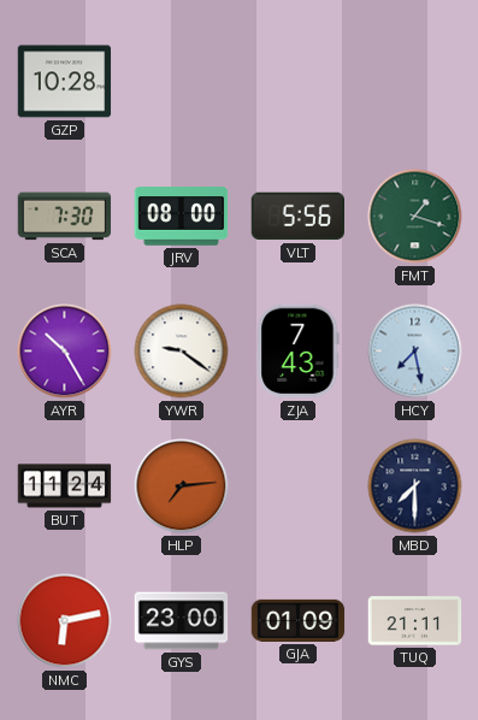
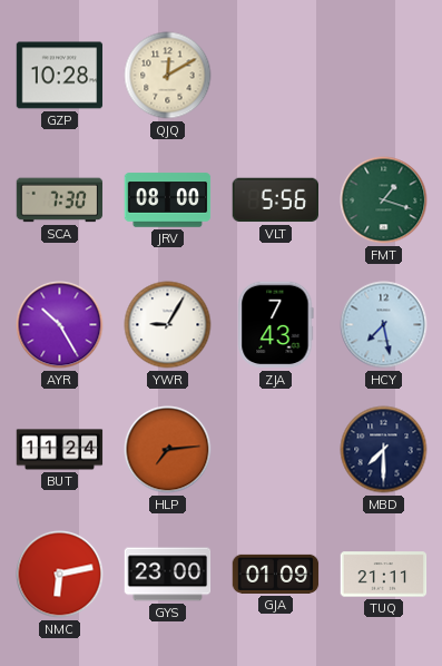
QJQ: none -> 12:10 (168, 76)
YWR: 9:21 -> 9:05 (168, 325)
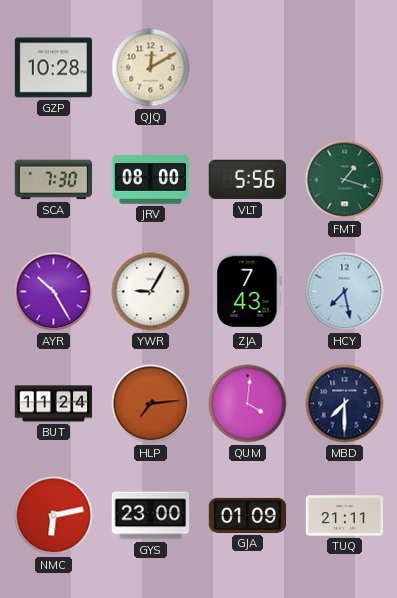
QUM: none -> 4:01 (248, 404)
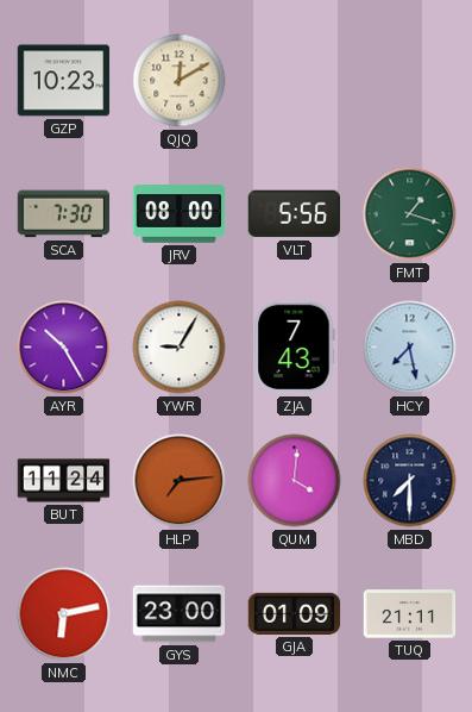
GZP: 10:28 -> 10:23 (64, 81)
